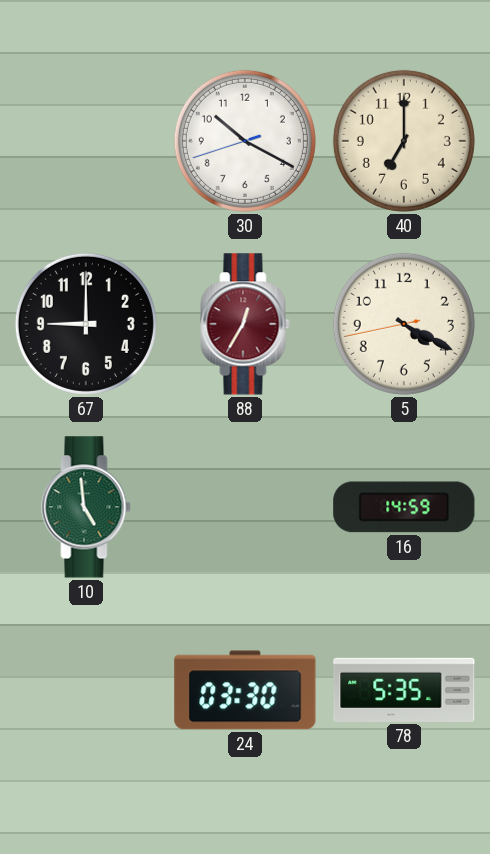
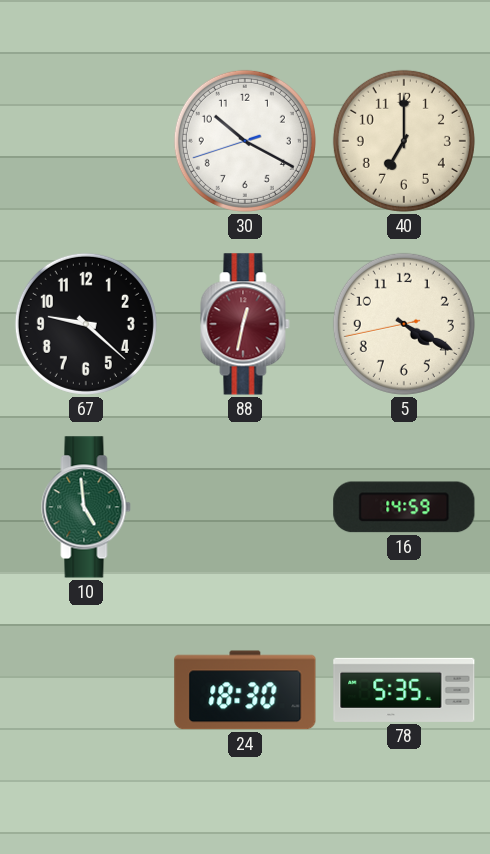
67: 9:00 -> 9:22 (86, 324)
88: 12:35 -> 12:32 (245, 324)
24: 03:30 -> 18:30 (245, 690)
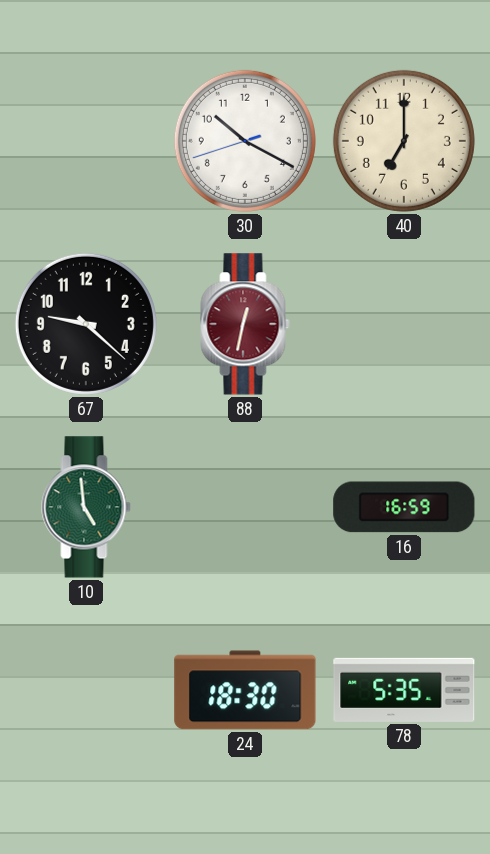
5: 4:19 -> none (404, 324)
16: 14:59 -> 16:59 (404, 507)
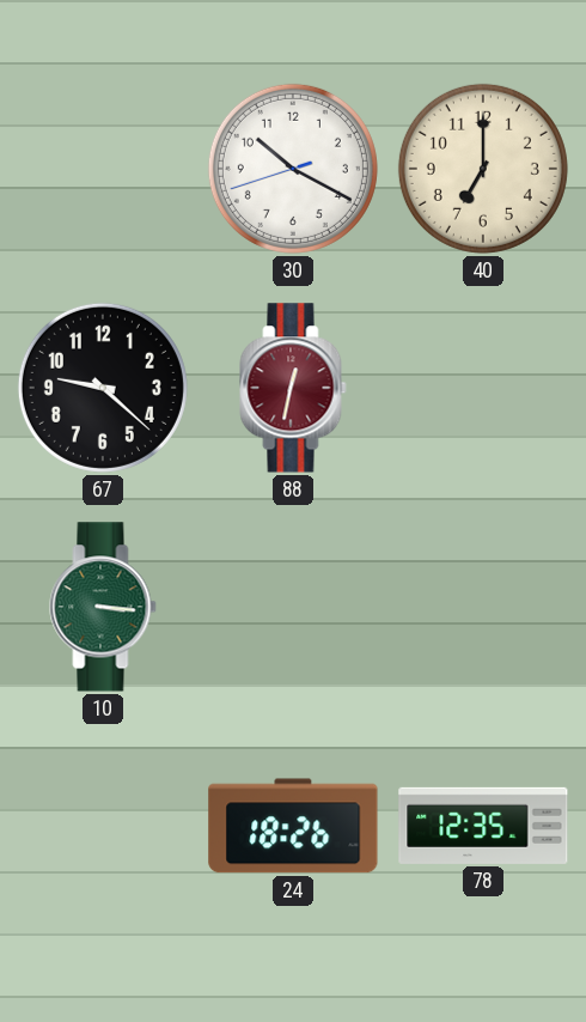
10: 4:59 -> 3:16 (103, 607)
16: 16:59 -> none (404, 507)
24: 18:30 -> 18:26 (293, 826)
78: 5:35 -> 12:35 (483, 826)
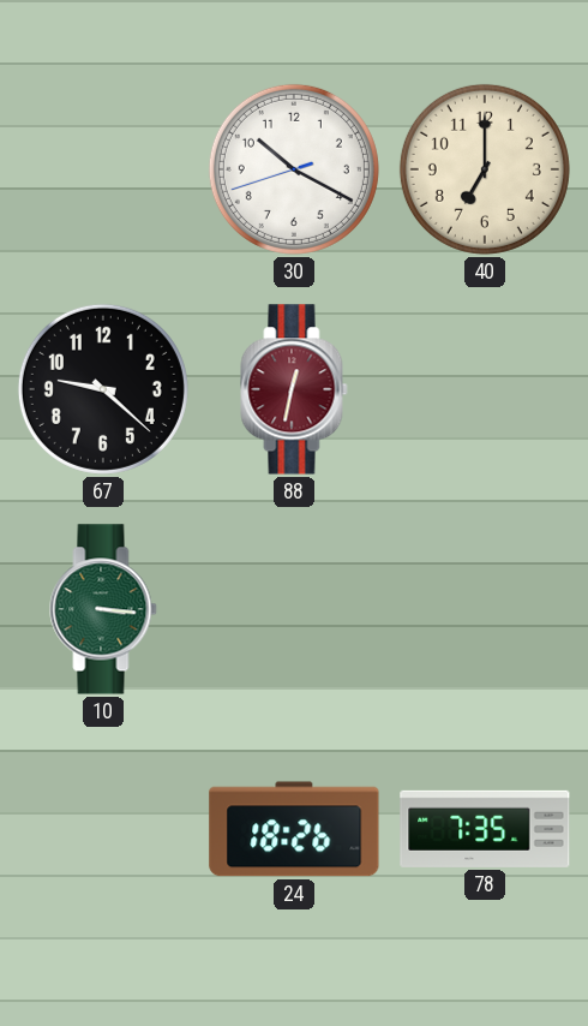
78: 12:35 -> 7:35 (485, 829)
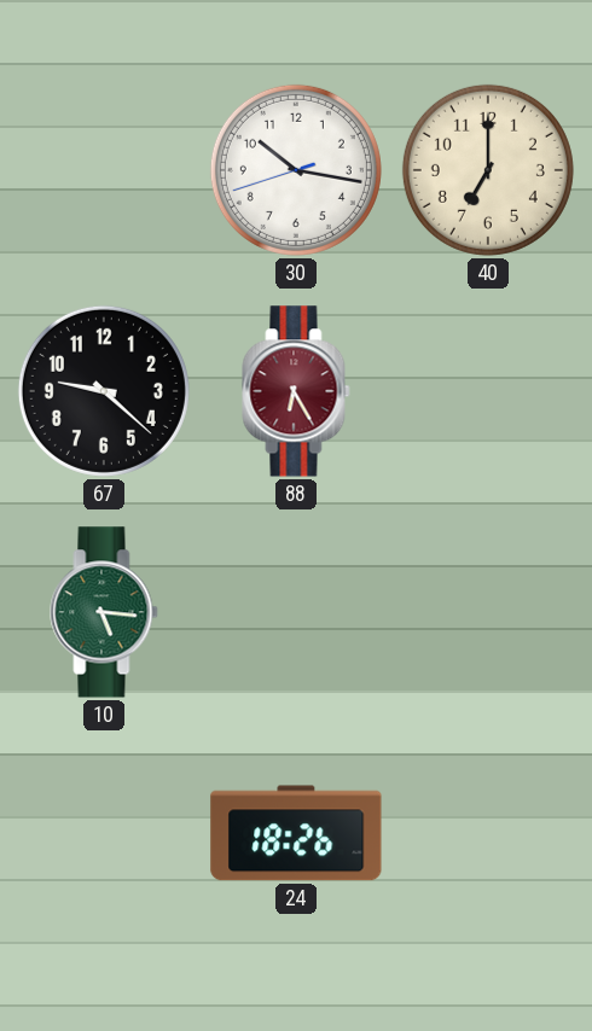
30: 10:19 -> 10:16 (296, 170)
88: 12:32 -> 6:25 (296, 391)
10: 3:16 -> 5:16 (104, 612)
78: 7:35 -> none (485, 829)
